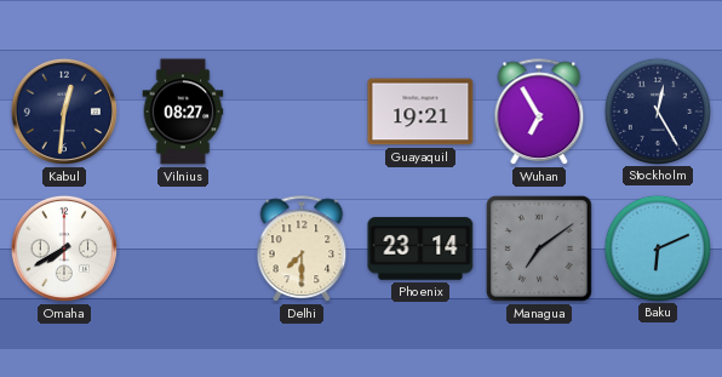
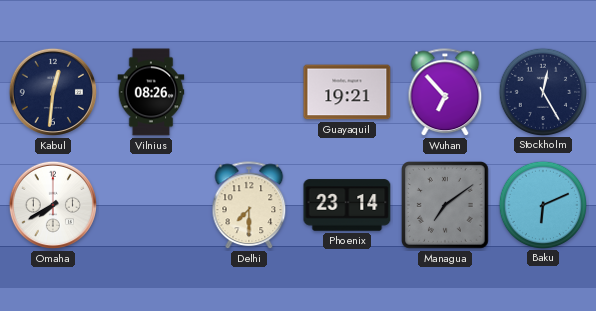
Vilnius: 08:27 -> 08:26 (151, 92)
Wuhan: 6:55 -> 6:53 (445, 93)
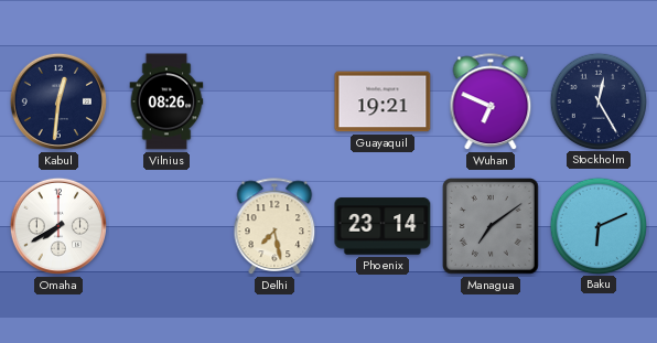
Wuhan: 6:53 -> 6:49 (491, 103)
Delhi: 7:30 -> 7:28 (274, 227)
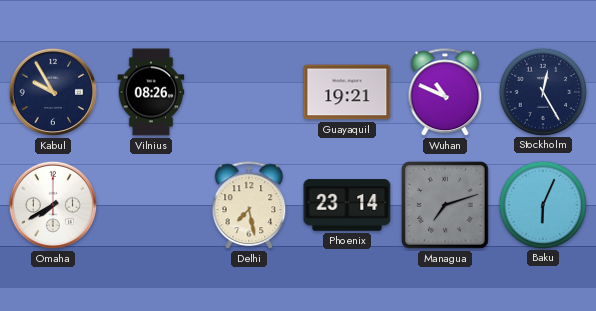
Kabul: 12:31 -> 9:55 (53, 92)
Wuhan: 6:49 -> 10:49 (445, 93)
Managua: 7:09 -> 7:12 (446, 206)
Baku: 6:11 -> 6:04 (542, 204)
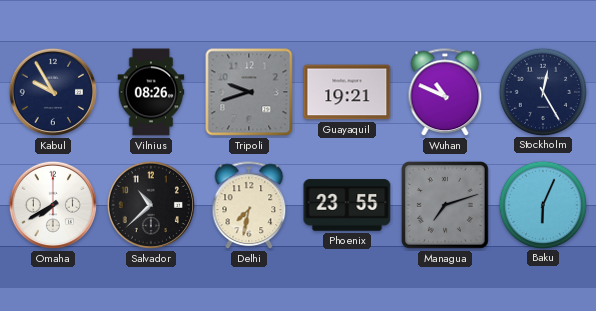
Tripoli: none -> 9:42 (249, 92)
Salvador: none -> 10:38 (151, 205)
Delhi: 7:28 -> 7:32 (249, 206)
Phoenix: 23:14 -> 23:55 (347, 205)
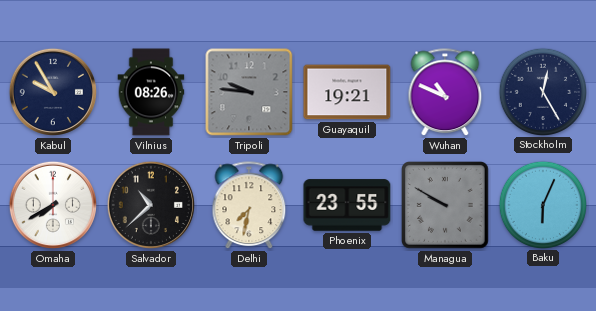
Tripoli: 9:42 -> 9:46 (249, 92)
Managua: 7:12 -> 9:50 (446, 206)
